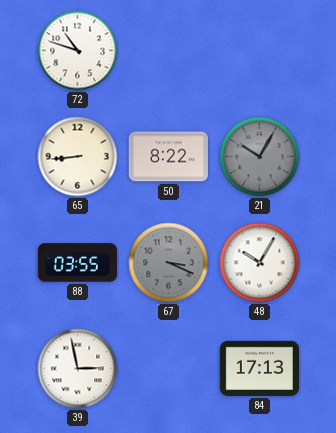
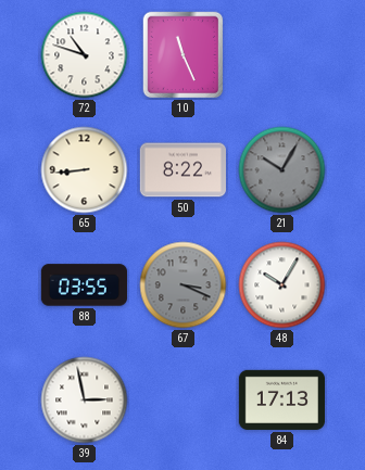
10: none -> 11:26 (184, 55)
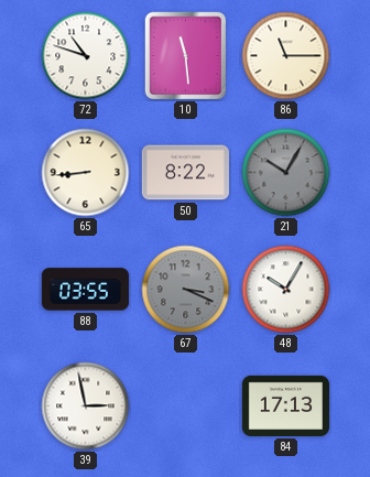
10: 11:26 -> 11:29 (186, 56)
86: none -> 11:15 (286, 56)
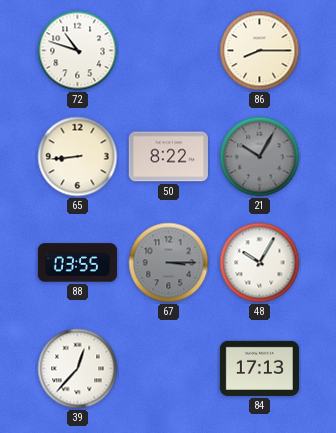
10: 11:29 -> none (186, 56)
86: 11:15 -> 8:15 (260, 51)
67: 3:19 -> 3:15 (169, 263)
39: 2:58 -> 12:37 (78, 369)
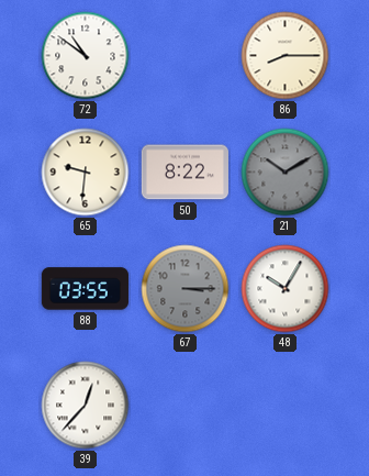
72: 10:48 -> 10:51 (86, 56)
65: 8:44 -> 9:31 (86, 173)
21: 10:05 -> 10:10 (286, 173)
84: 17:13 -> none (259, 368)
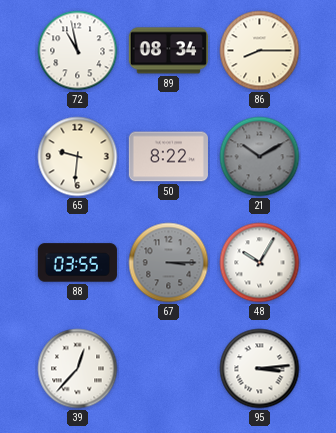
72: 10:51 -> 10:58 (78, 51)
89: none -> 08:34 (168, 51)
95: none -> 3:14 (260, 369)
